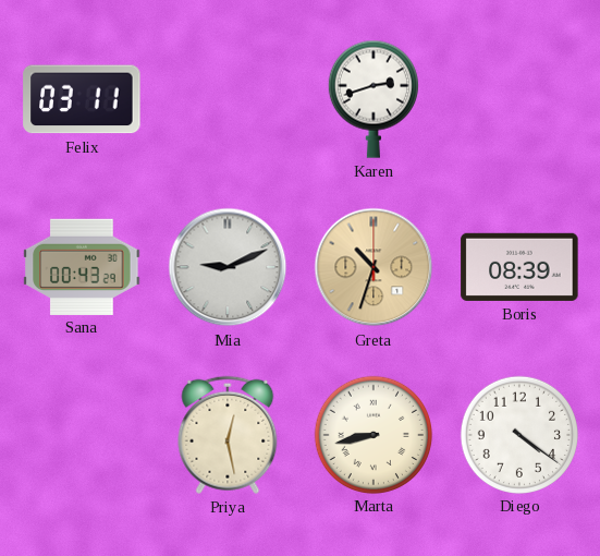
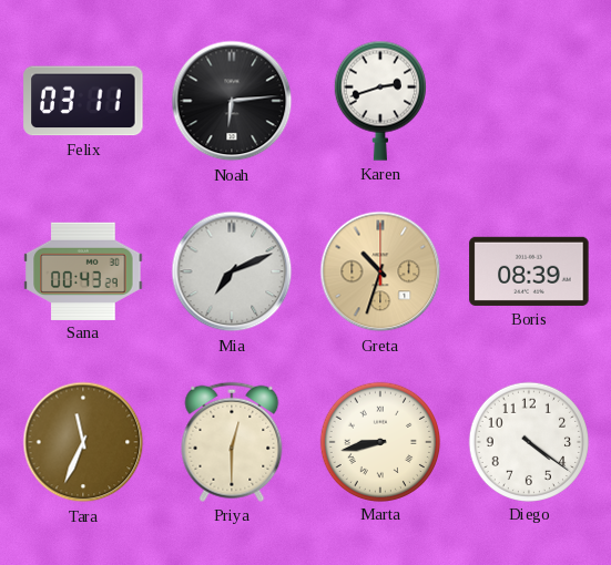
Noah: none -> 6:14 (232, 101)
Mia: 9:11 -> 7:11 (232, 271)
Tara: none -> 11:34 (83, 442)
Priya: 12:28 -> 12:30 (232, 442)
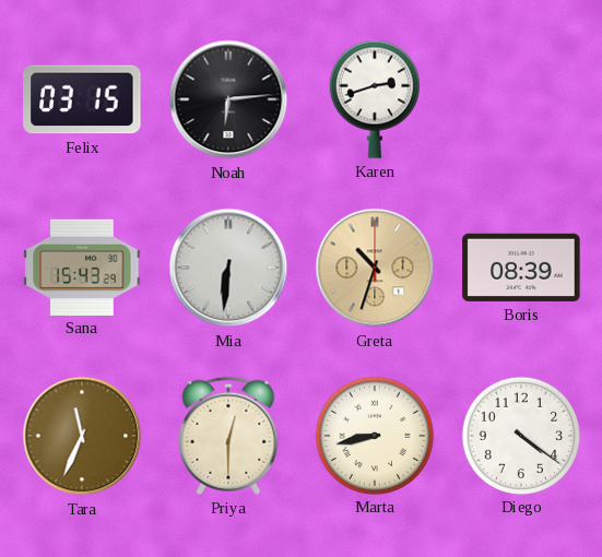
Felix: 03:11 -> 03:15 (82, 99)
Sana: 00:43 -> 15:43 (82, 266)
Mia: 7:11 -> 6:31 (228, 268)
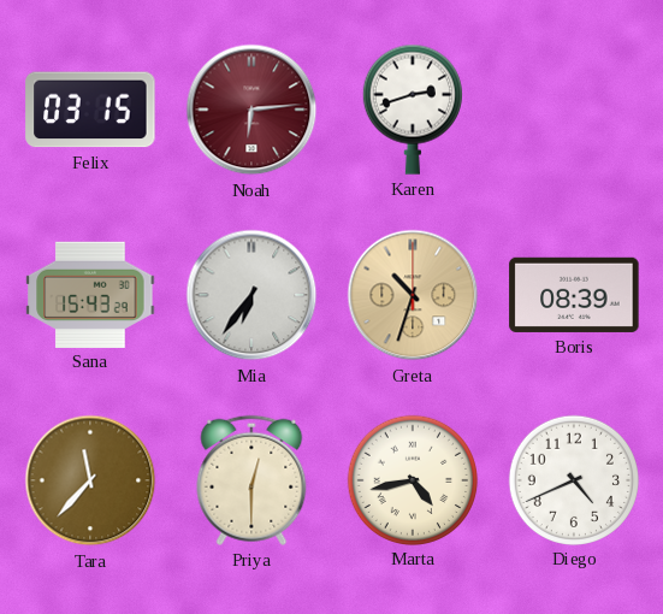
Noah dial: black -> burgundy (251, 110)
Mia: 6:31 -> 6:36 (251, 295)
Tara: 11:34 -> 11:37 (90, 480)
Marta: 8:43 -> 4:43 (412, 479)
Diego: 4:21 -> 4:41 (573, 479)
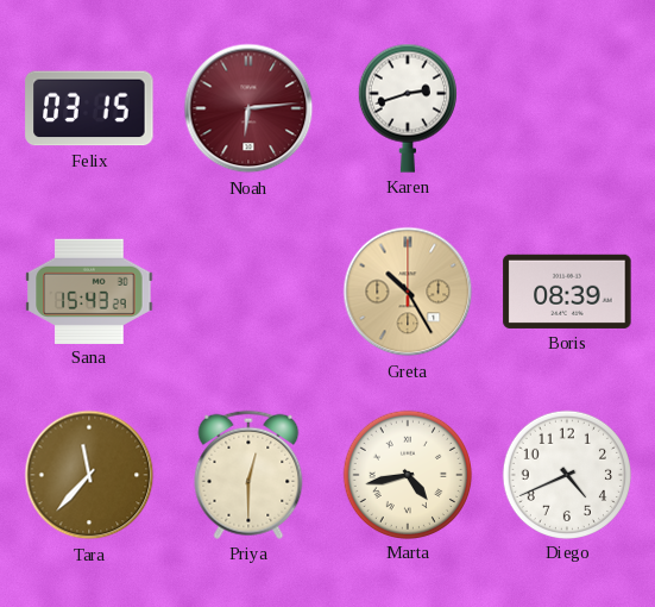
Mia: 6:36 -> none (251, 295)
Greta: 10:33 -> 10:25 (408, 292)
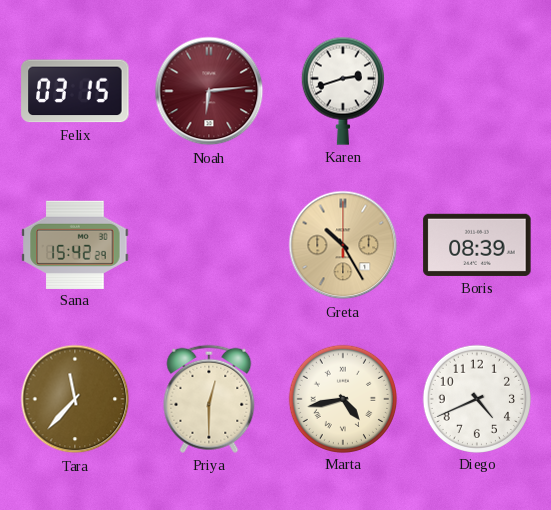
Sana: 15:43 -> 15:42 (75, 244)
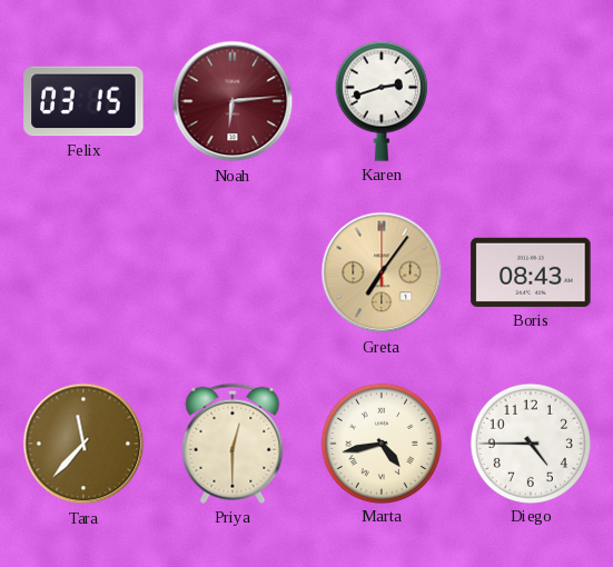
Sana: 15:42 -> none (75, 244)
Greta: 10:25 -> 7:06 (382, 272)
Boris: 08:39 -> 08:43 (531, 272)
Diego: 4:41 -> 4:45 (530, 442)
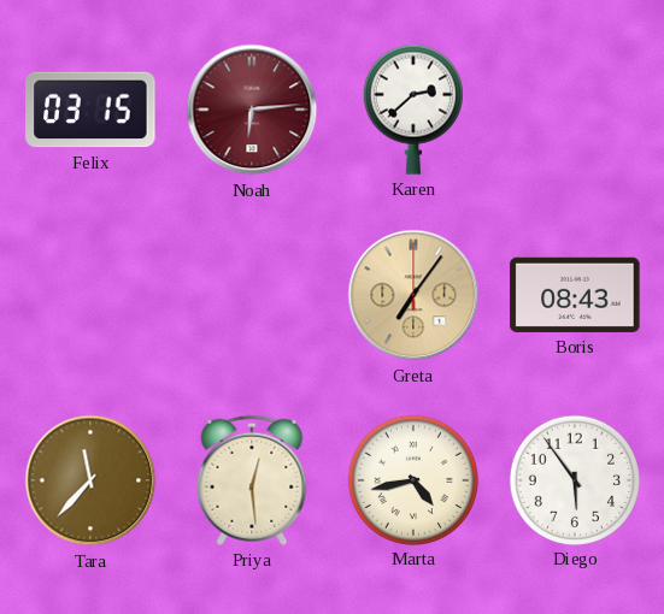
Karen: 2:42 -> 2:38 (413, 110)
Priya: 12:30 -> 12:29 (252, 480)
Diego: 4:45 -> 5:54 (574, 479)
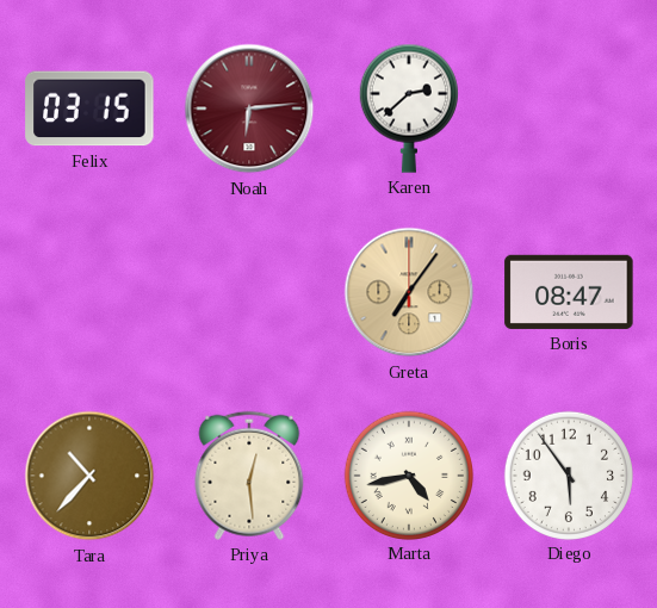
Boris: 08:43 -> 08:47 (569, 292)
Tara: 11:37 -> 10:37 (89, 476)
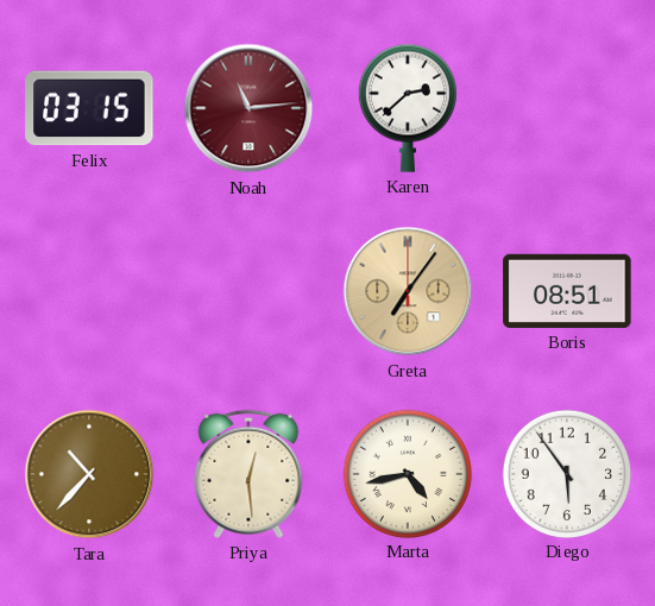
Noah: 6:14 -> 11:14 (248, 108)
Boris: 08:47 -> 08:51 (567, 291)
